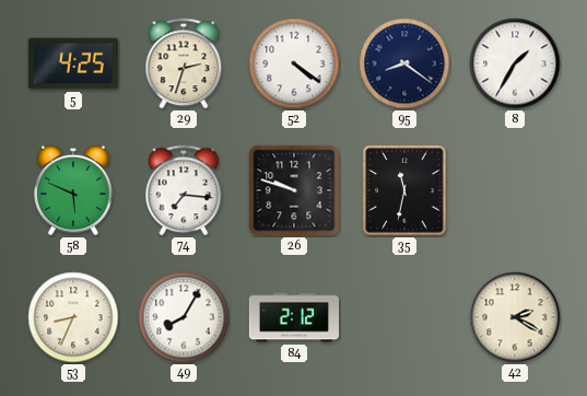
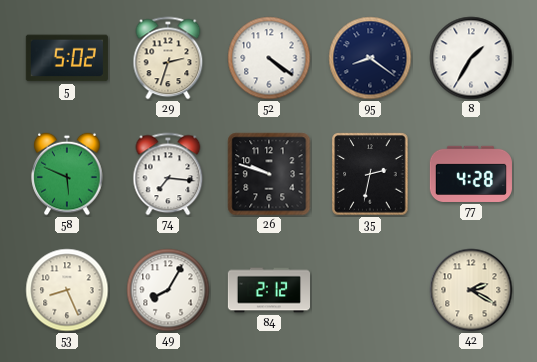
5: 4:25 -> 5:02 (67, 58)
35: 11:32 -> 2:32 (370, 174)
77: none -> 4:28 (471, 174)
53: 8:34 -> 8:26 (67, 290)
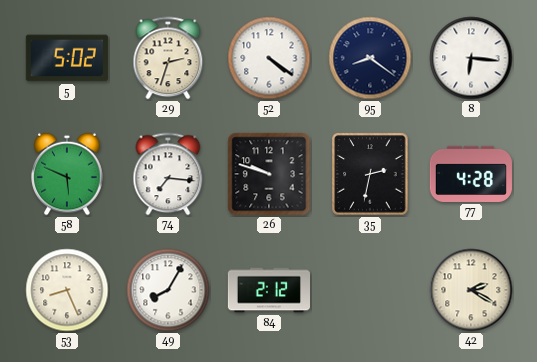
8: 1:35 -> 6:16 (471, 58)
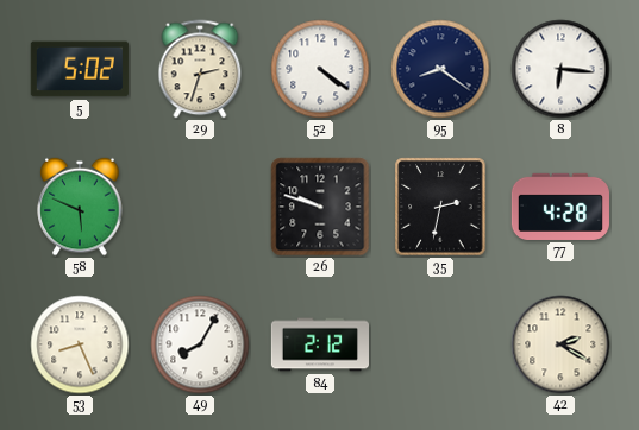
74: 7:16 -> none (168, 174)
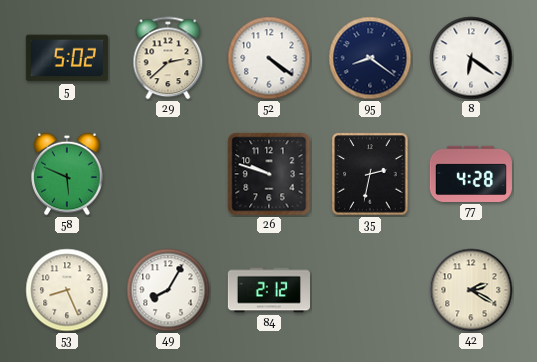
29: 2:33 -> 2:38 (168, 58)
8: 6:16 -> 6:21 (471, 58)
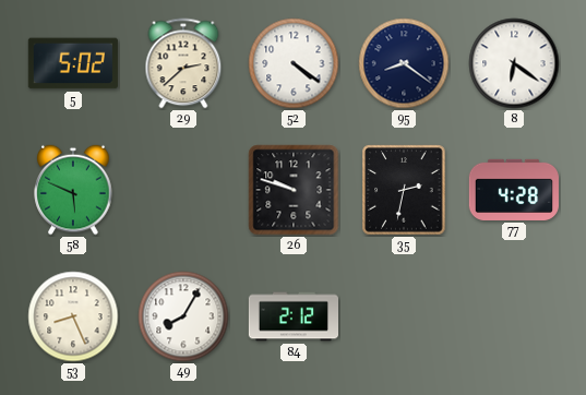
42: 2:20 -> none (471, 290)
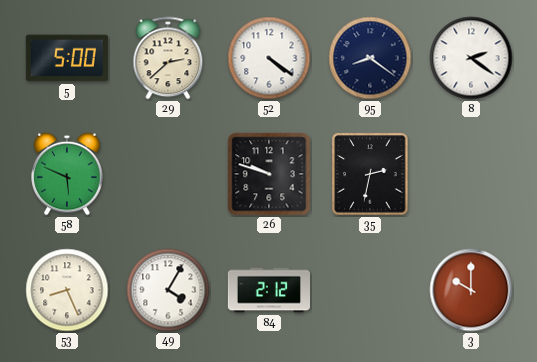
5: 5:02 -> 5:00 (67, 58)
8: 6:21 -> 2:21 (471, 58)
77: 4:28 -> none (514, 190)
49: 8:05 -> 4:05 (168, 290)
3: none -> 10:00 (471, 290)
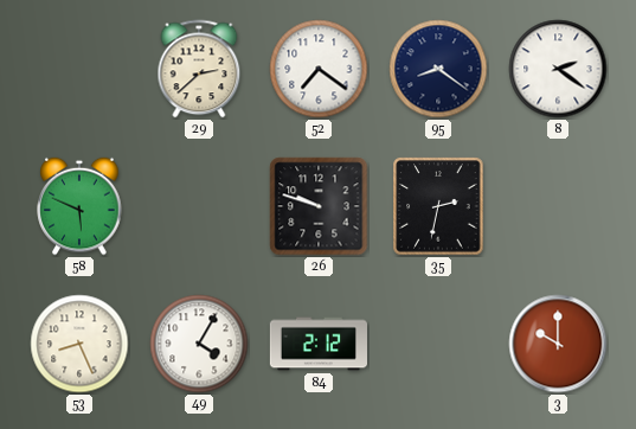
5: 5:00 -> none (67, 58)
52: 4:21 -> 7:21 (319, 69)
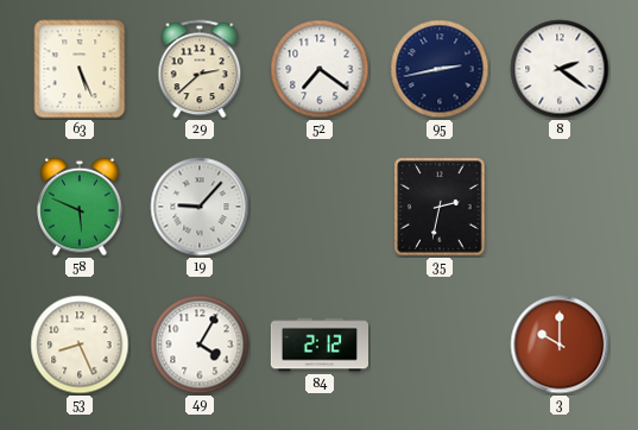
63: none -> 5:26 (80, 69)
95: 8:21 -> 2:43 (440, 69)
19: none -> 9:07 (200, 207)
26: 9:48 -> none (319, 206)
